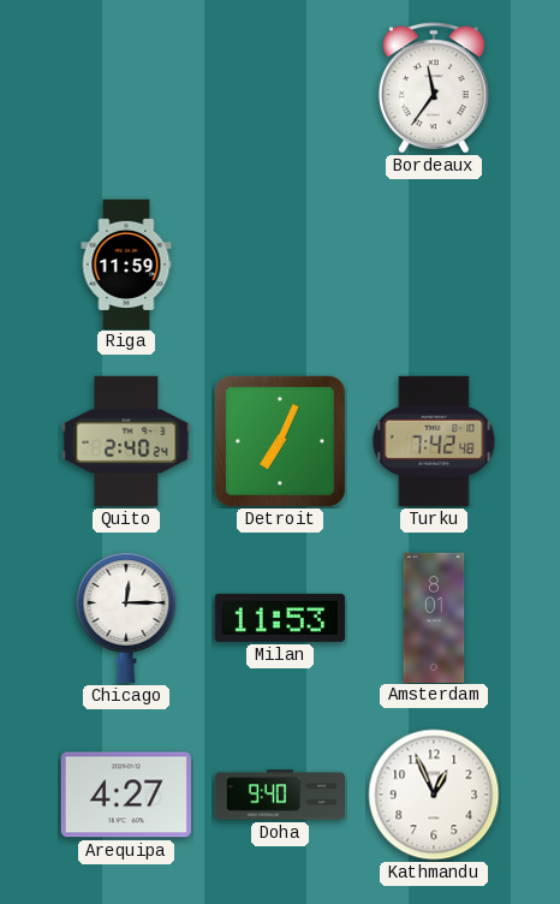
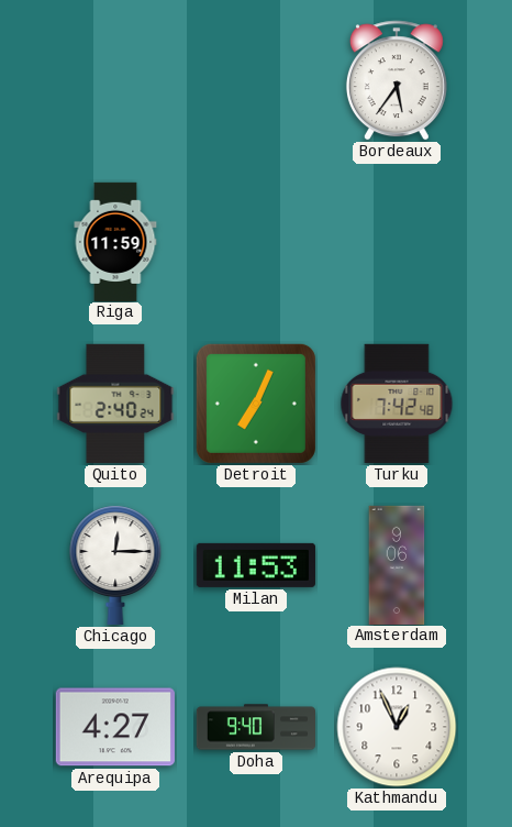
Bordeaux: 11:36 -> 5:36 (397, 80)
Amsterdam: 8:01 -> 9:06 (397, 564)
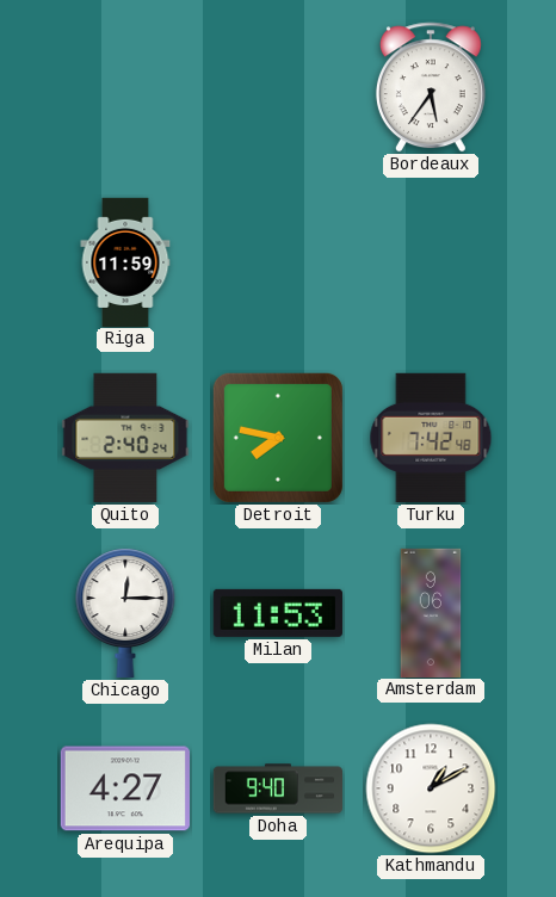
Detroit: 7:04 -> 7:47 (278, 438)
Kathmandu: 12:56 -> 1:10 (431, 788)
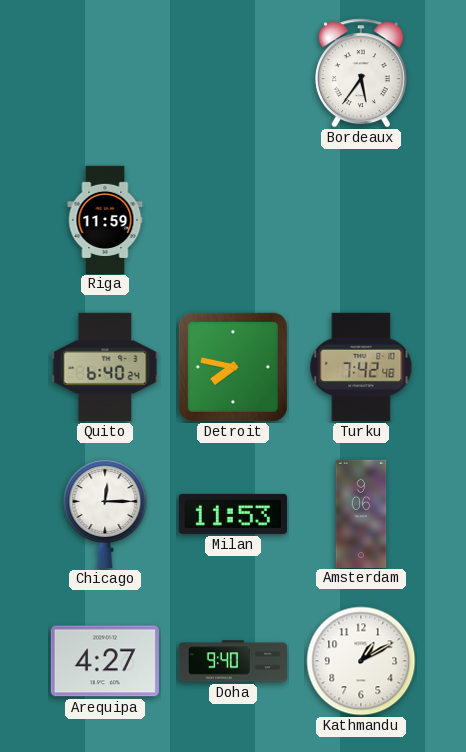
Quito: 2:40 -> 6:40 (105, 367)
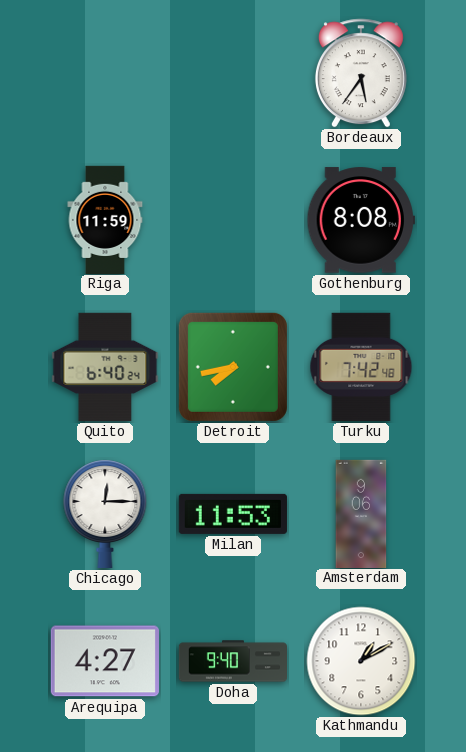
Gothenburg: none -> 8:08 (361, 220)
Detroit: 7:47 -> 7:43 (233, 367)
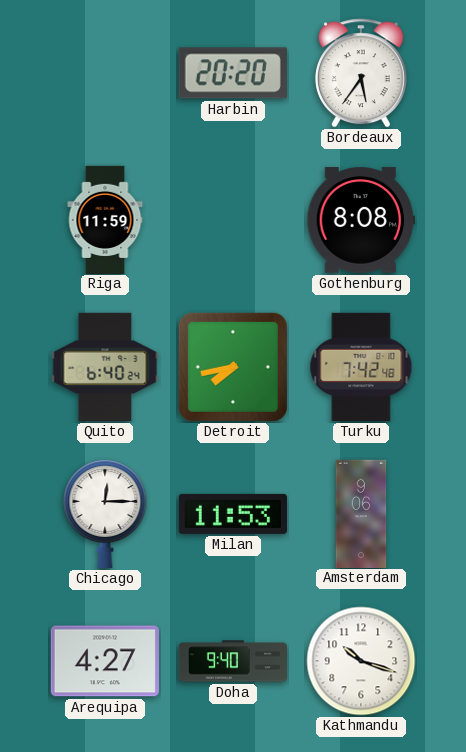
Harbin: none -> 20:20 (233, 73)
Kathmandu: 1:10 -> 10:18 (361, 661)
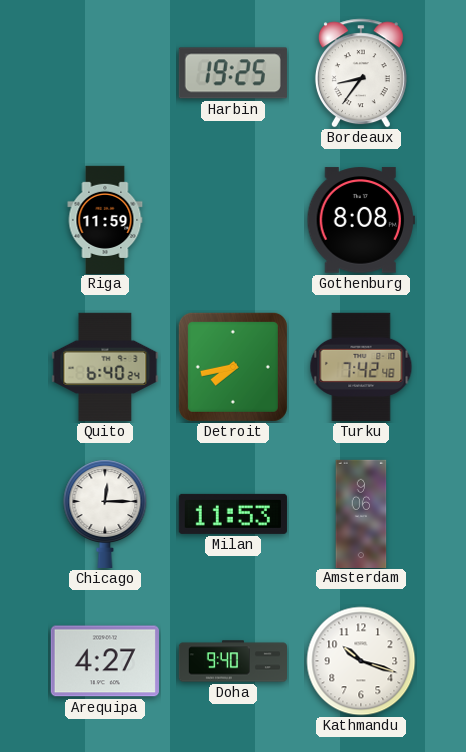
Harbin: 20:20 -> 19:25 (233, 73)
Bordeaux: 5:36 -> 8:36 (361, 73)
